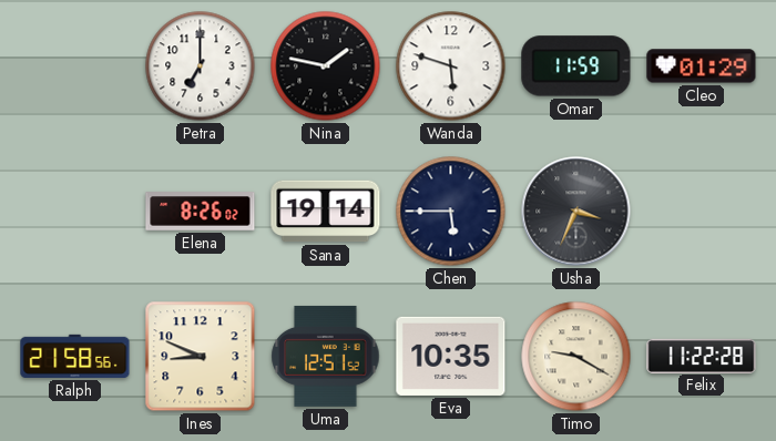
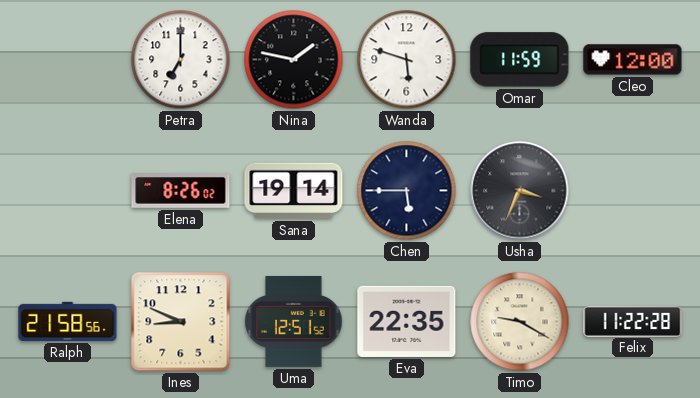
Cleo: 01:29 -> 12:00 (633, 60)
Eva: 10:35 -> 22:35 (407, 321)
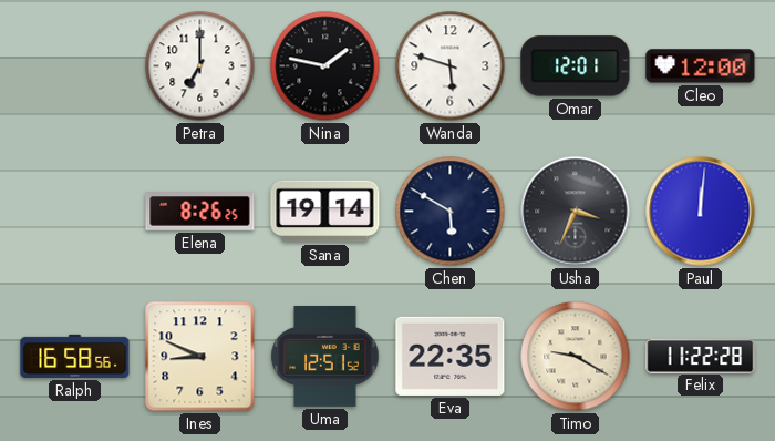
Omar: 11:59 -> 12:01 (576, 66)
Elena: 8:26:02 -> 8:26:25 (200, 212)
Chen: 5:45 -> 5:50 (451, 212)
Paul: none -> 12:01 (701, 212)
Ralph: 21:58 -> 16:58 (75, 356)
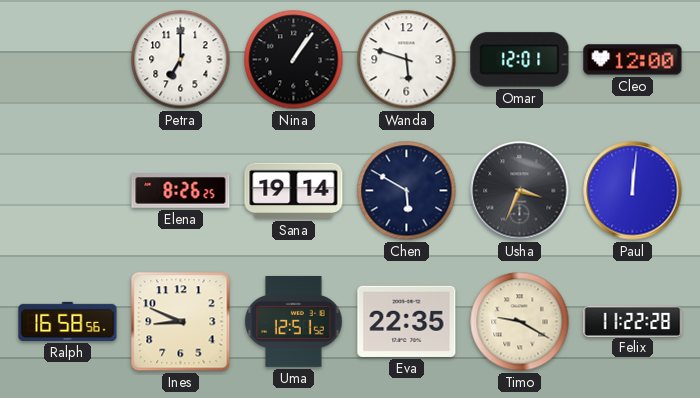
Nina: 1:47 -> 1:06 (294, 60)
